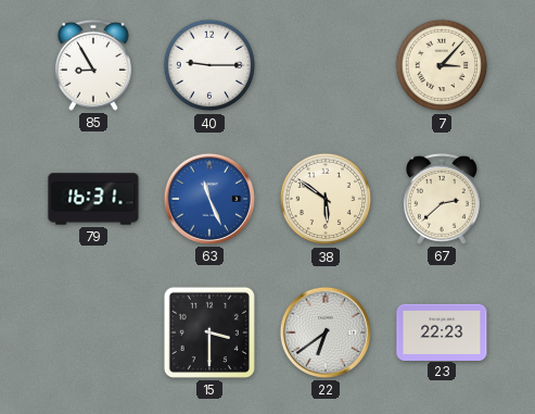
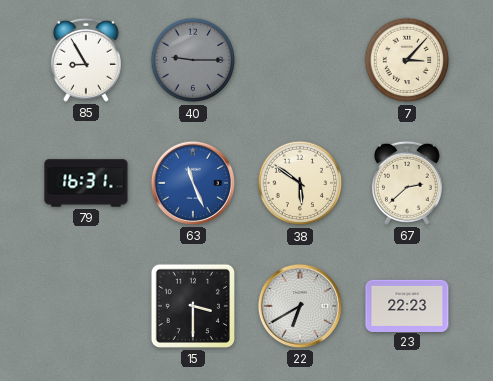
40 dial: white -> grey (193, 60)
22: 6:39 -> 6:40 (300, 306)
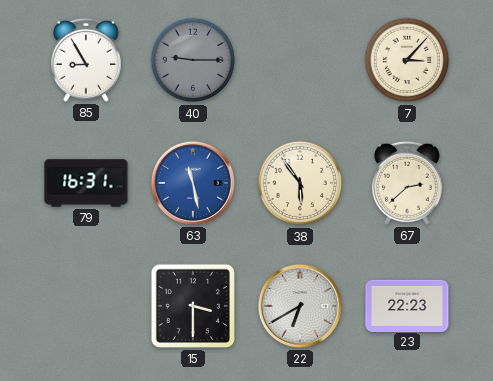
63: 11:26 -> 11:28 (193, 183)
38: 5:51 -> 5:54 (300, 183)
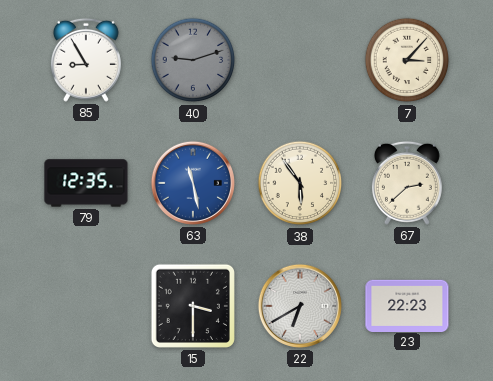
40: 9:15 -> 9:12 (193, 60)
79: 16:31 -> 12:35 (86, 183)
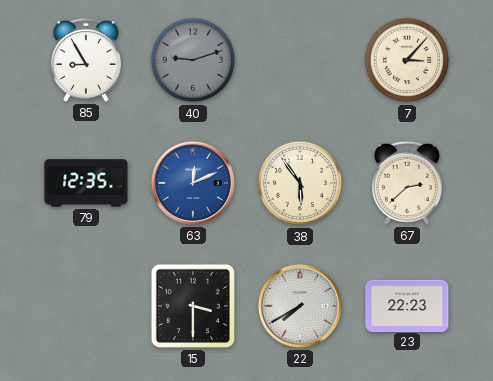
63: 11:28 -> 12:11 (193, 183)
22: 6:40 -> 7:40 (300, 306)
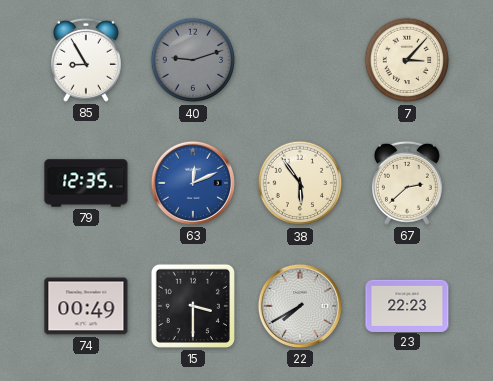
74: none -> 00:49 (86, 306)
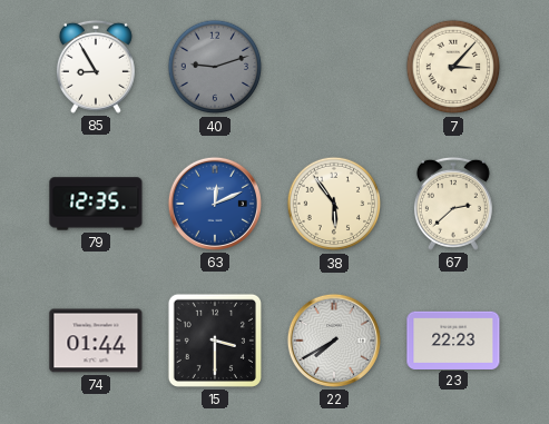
74: 00:49 -> 01:44 (96, 341)
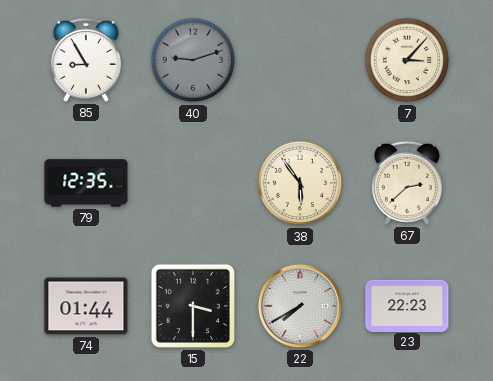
63: 12:11 -> none (215, 204)
